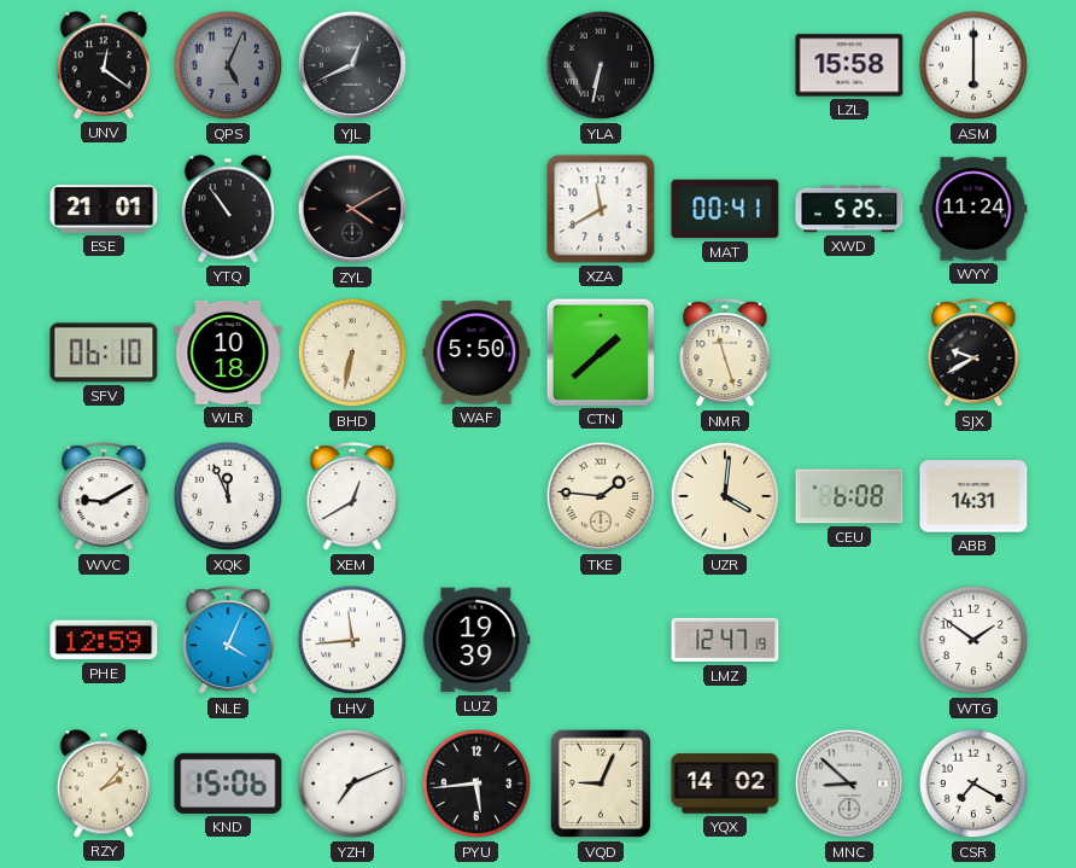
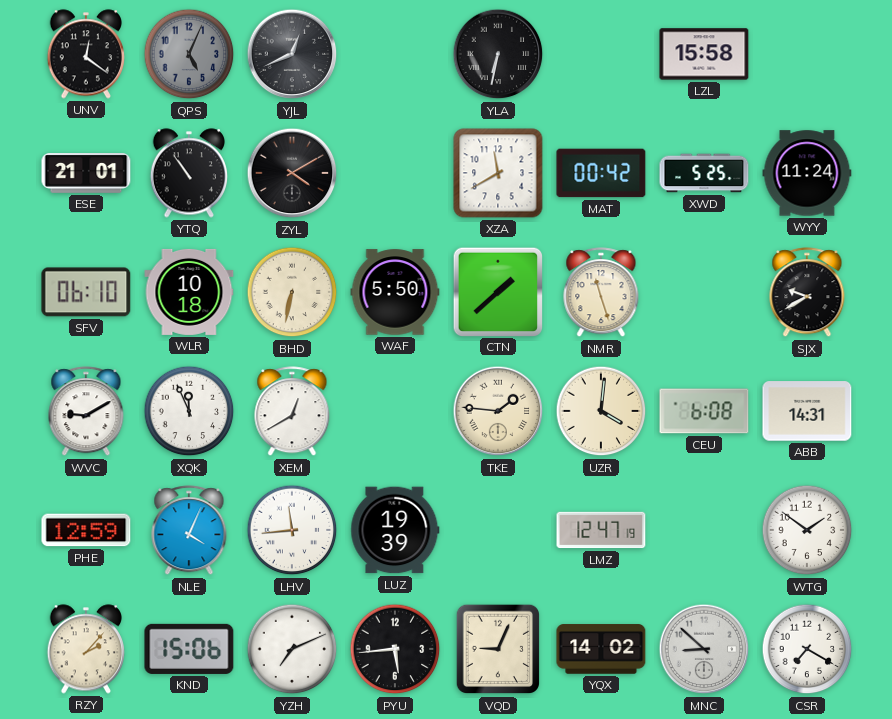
ASM: 6:00 -> none (973, 65)
MAT: 00:41 -> 00:42 (601, 173)
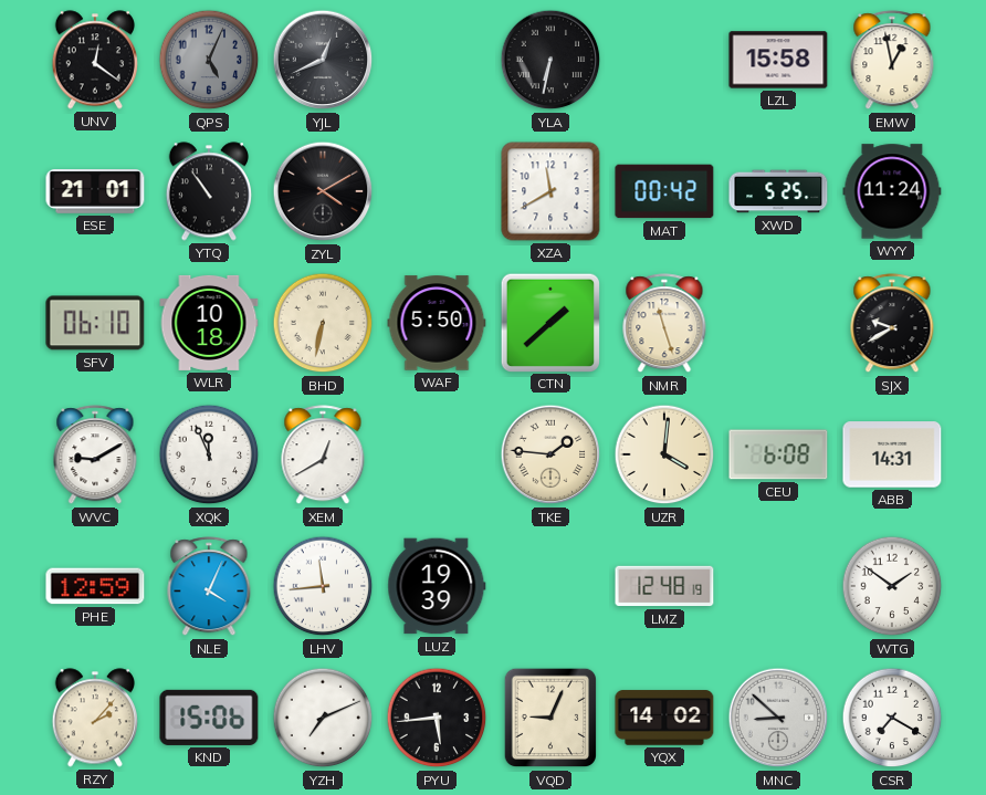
EMW: none -> 12:58 (892, 61)
LMZ: 12:47 -> 12:48 (664, 586)
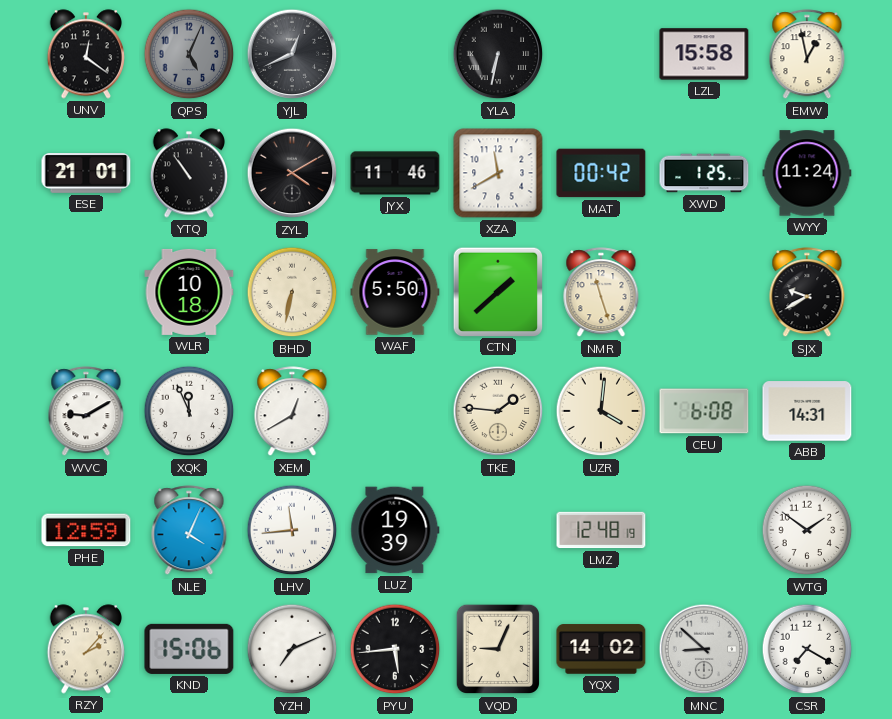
JYX: none -> 11:46 (395, 173)
XWD: 5:25 -> 1:25 (704, 173)
SFV: 06:10 -> none (95, 323)
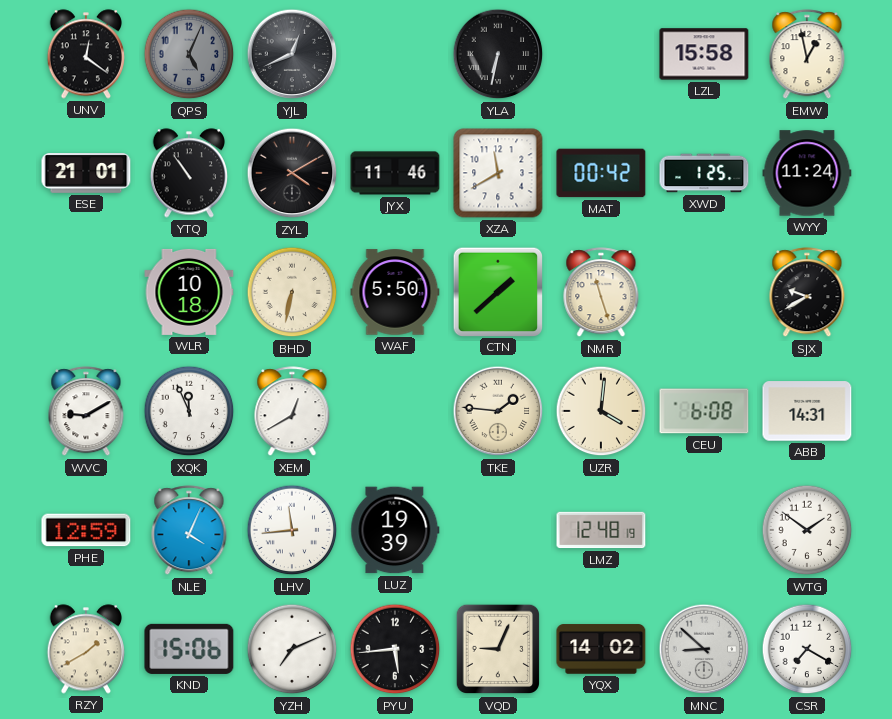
RZY: 2:07 -> 1:40 (85, 649)
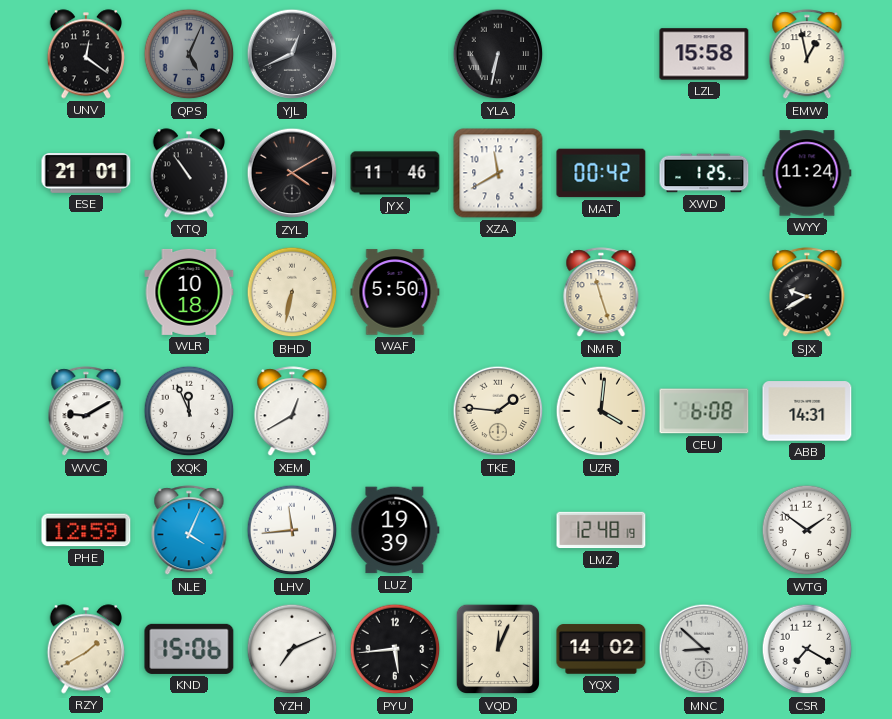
CTN: 1:38 -> none (497, 291)
VQD: 9:04 -> 12:04 (497, 649)
